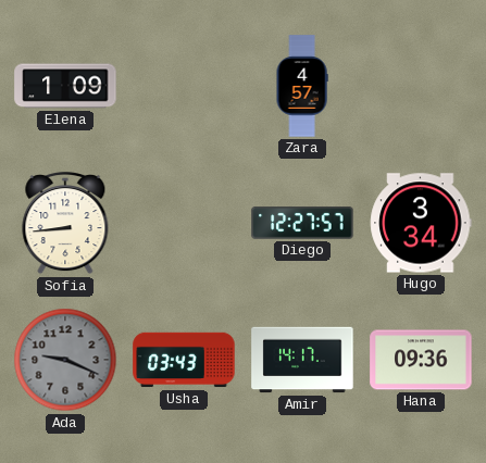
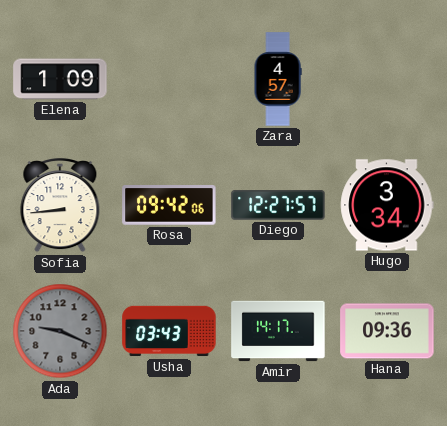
Rosa: none -> 09:42 (169, 206)
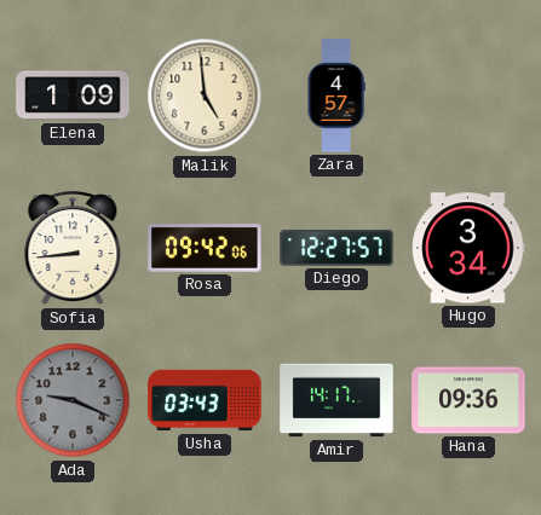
Malik: none -> 4:59 (205, 96)
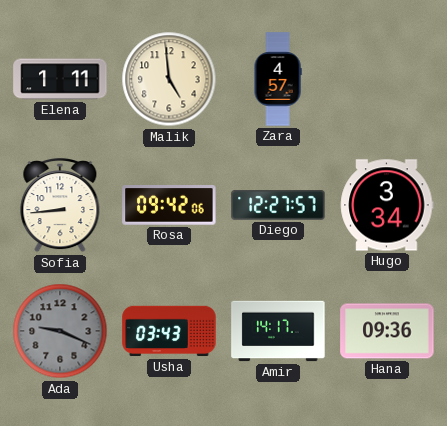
Elena: 1:09 -> 1:11 (60, 79)
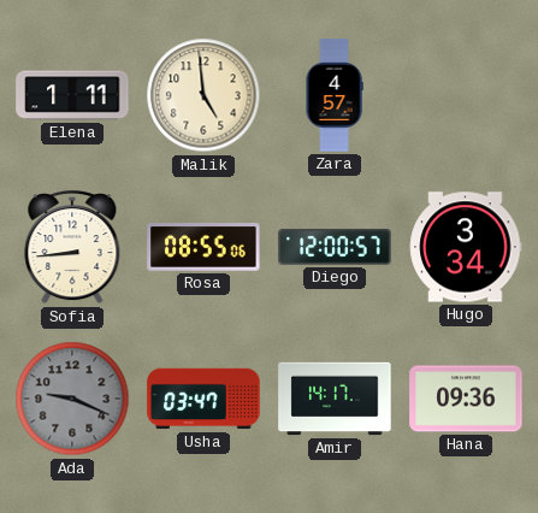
Rosa: 09:42 -> 08:55 (203, 248)
Diego: 12:27 -> 12:00 (335, 247)
Usha: 03:43 -> 03:47 (203, 399)
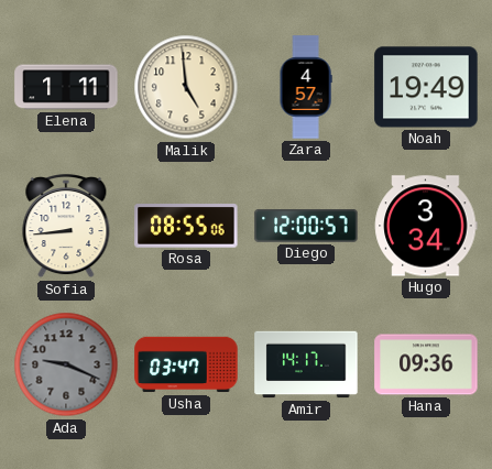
Noah: none -> 19:49 (426, 87)
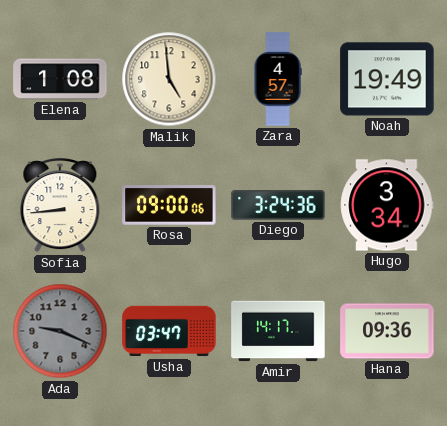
Elena: 1:11 -> 1:08 (60, 79)
Rosa: 08:55 -> 09:00 (169, 206)
Diego: 12:00 -> 3:24 (278, 205)
